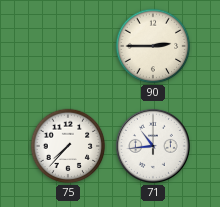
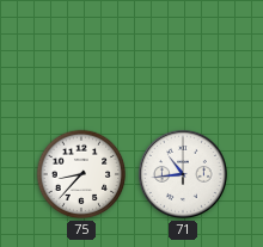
90: 2:45 -> none (153, 46)
75: 7:37 -> 8:37 (81, 174)
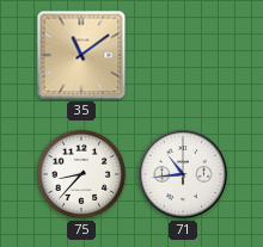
35: none -> 11:09 (81, 55)
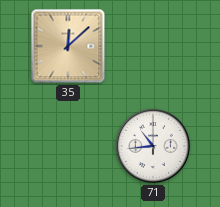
35: 11:09 -> 12:08 (68, 46)
75: 8:37 -> none (81, 174)
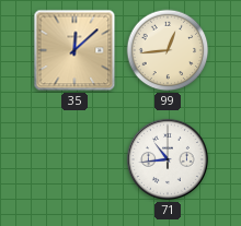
99: none -> 12:44 (168, 50)
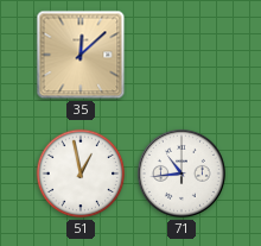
99: 12:44 -> none (168, 50)
51: none -> 12:58 (81, 174)
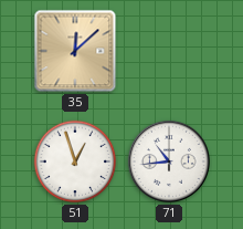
51: 12:58 -> 12:57 (75, 162)
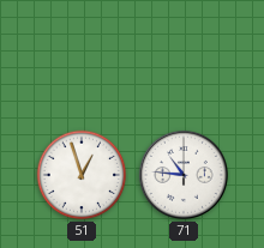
35: 12:08 -> none (75, 51)
71: 10:44 -> 10:46 (184, 175)
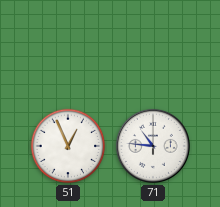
51: 12:57 -> 12:56 (68, 146)
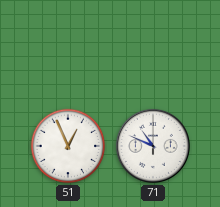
71: 10:46 -> 10:49 (153, 146)
